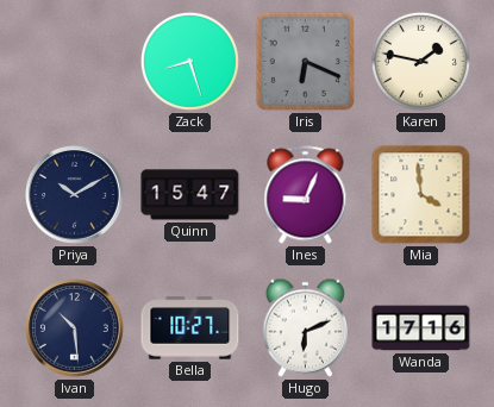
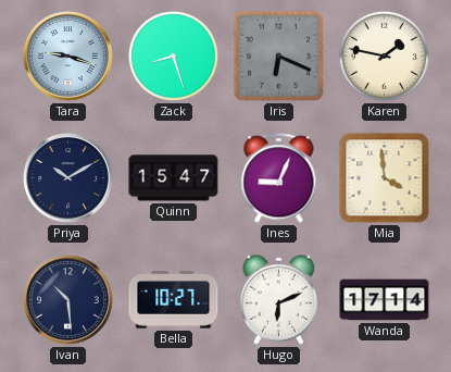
Tara: none -> 9:18 (68, 57)
Wanda: 17:16 -> 17:14 (385, 300)
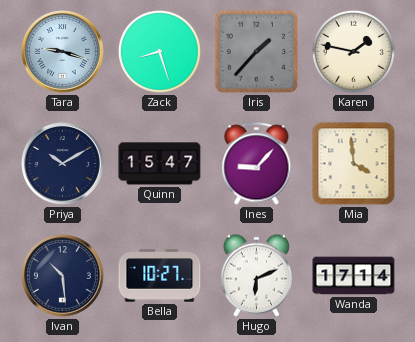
Iris: 6:19 -> 1:37 (256, 51)
Ines: 9:04 -> 9:07 (257, 164)
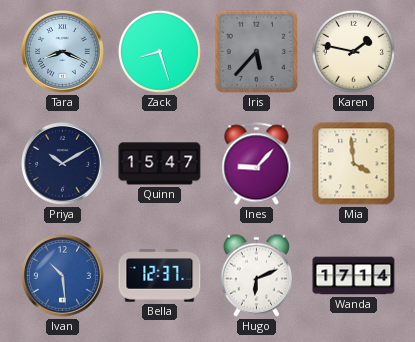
Tara: 9:18 -> 8:19 (63, 52)
Iris: 1:37 -> 5:37 (256, 51)
Ivan dial: navy -> blue (63, 276)
Bella: 10:27 -> 12:37 (160, 276)
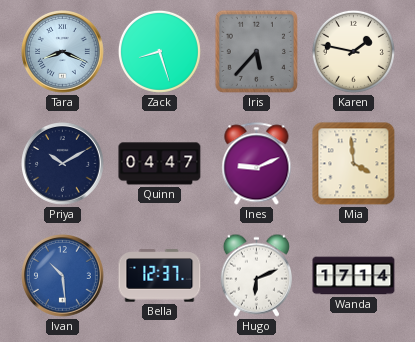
Quinn: 15:47 -> 04:47 (160, 164)
Ines: 9:07 -> 9:11 (257, 164)
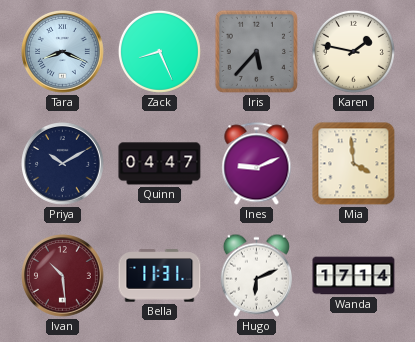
Zack: 8:27 -> 8:26 (159, 51)
Ivan dial: blue -> burgundy (63, 276)
Bella: 12:37 -> 11:31 (160, 276)
